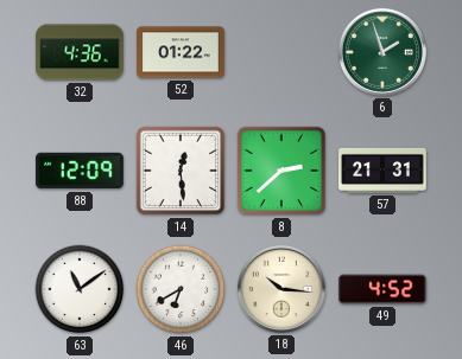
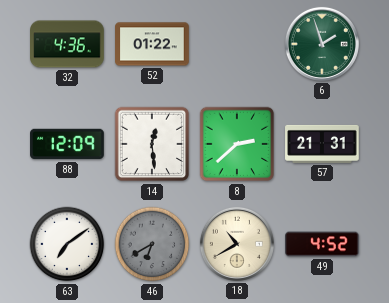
63: 11:09 -> 7:09 (67, 244)
46 dial: white -> grey (152, 244)
18: 10:16 -> 10:40 (237, 244)
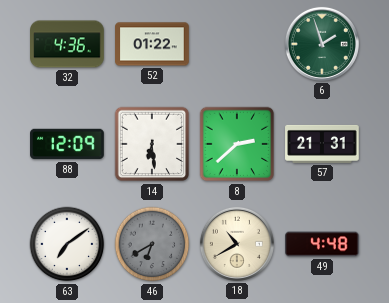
14: 12:29 -> 6:29 (152, 144)
49: 4:52 -> 4:48 (322, 244)
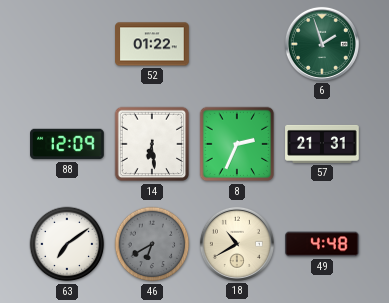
32: 4:36 -> none (67, 44)
8: 2:38 -> 2:34 (237, 144)
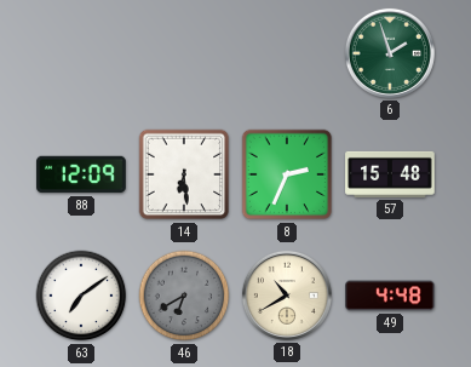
52: 01:22 -> none (152, 44)
57: 21:31 -> 15:48 (390, 174)
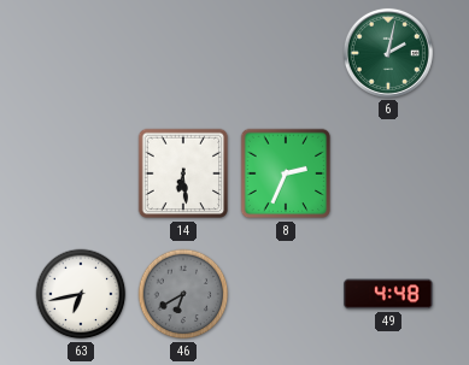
6: 1:57 -> 2:02 (388, 53)
88: 12:09 -> none (81, 174)
57: 15:48 -> none (390, 174)
63: 7:09 -> 6:43 (81, 294)
18: 10:40 -> none (287, 296)
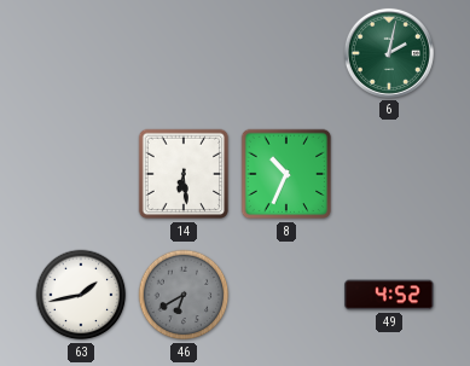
8: 2:34 -> 10:34 (286, 174)
63: 6:43 -> 1:43 (81, 295)
49: 4:48 -> 4:52 (389, 295)
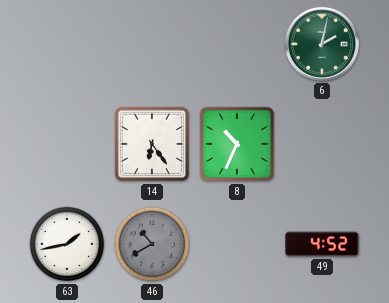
14: 6:29 -> 6:24 (152, 144)
46: 6:40 -> 10:40 (152, 244)
